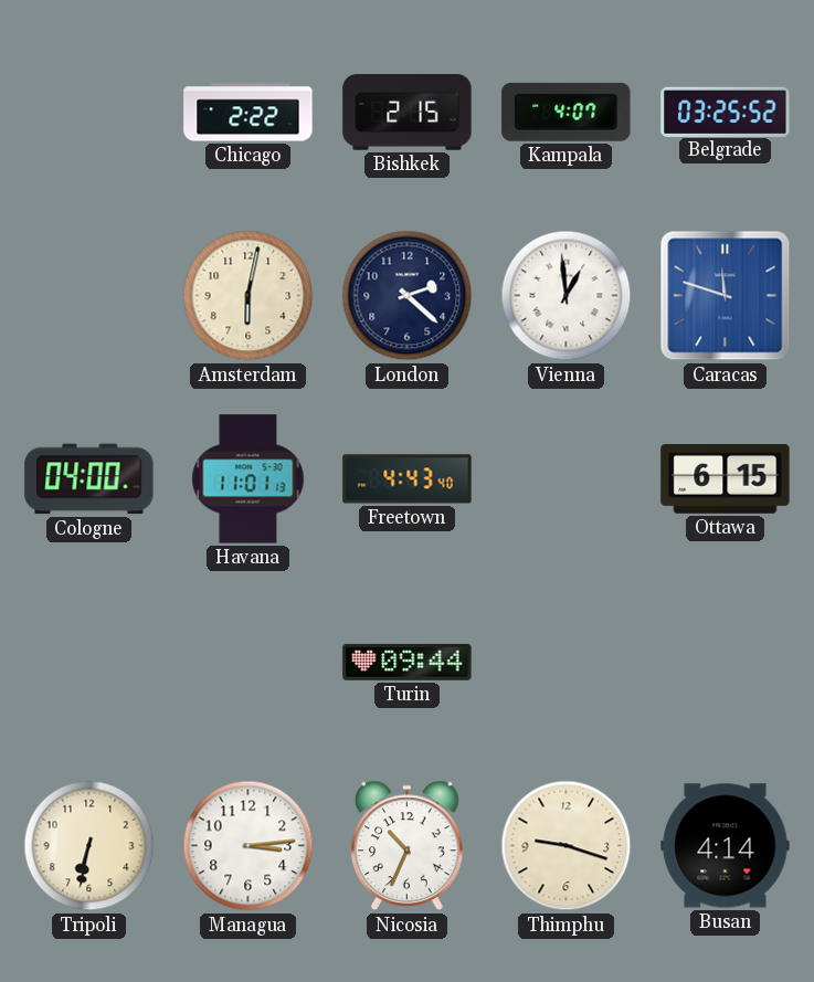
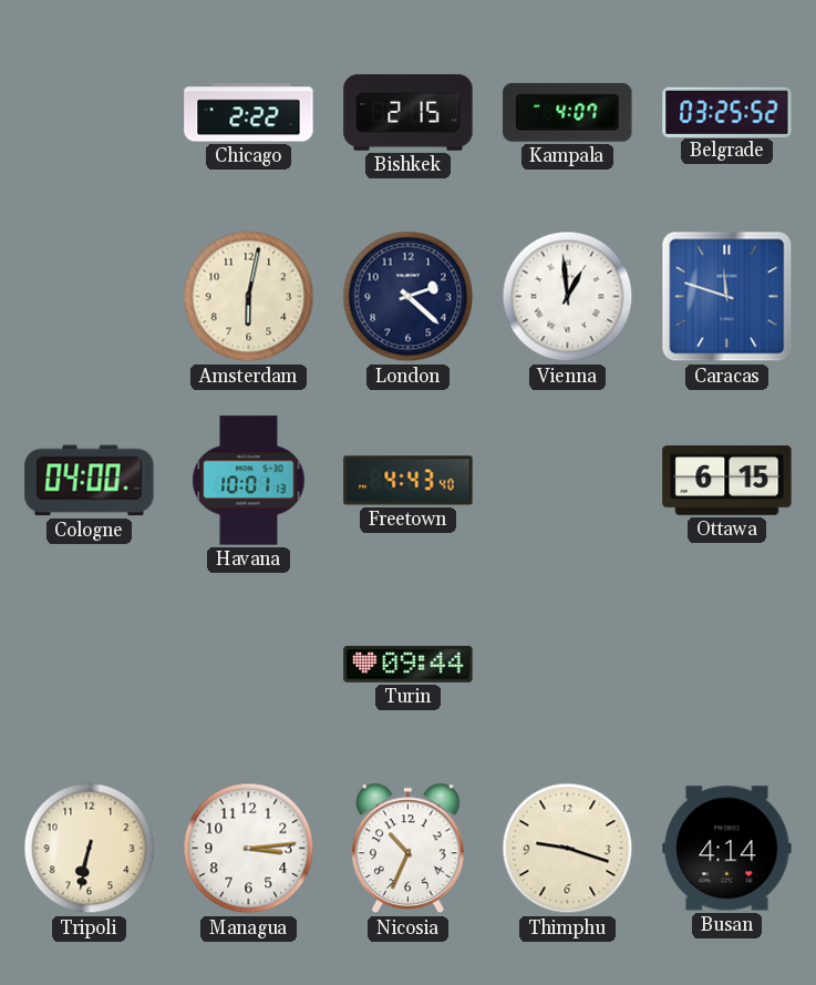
Havana: 11:01 -> 10:01 (249, 481)
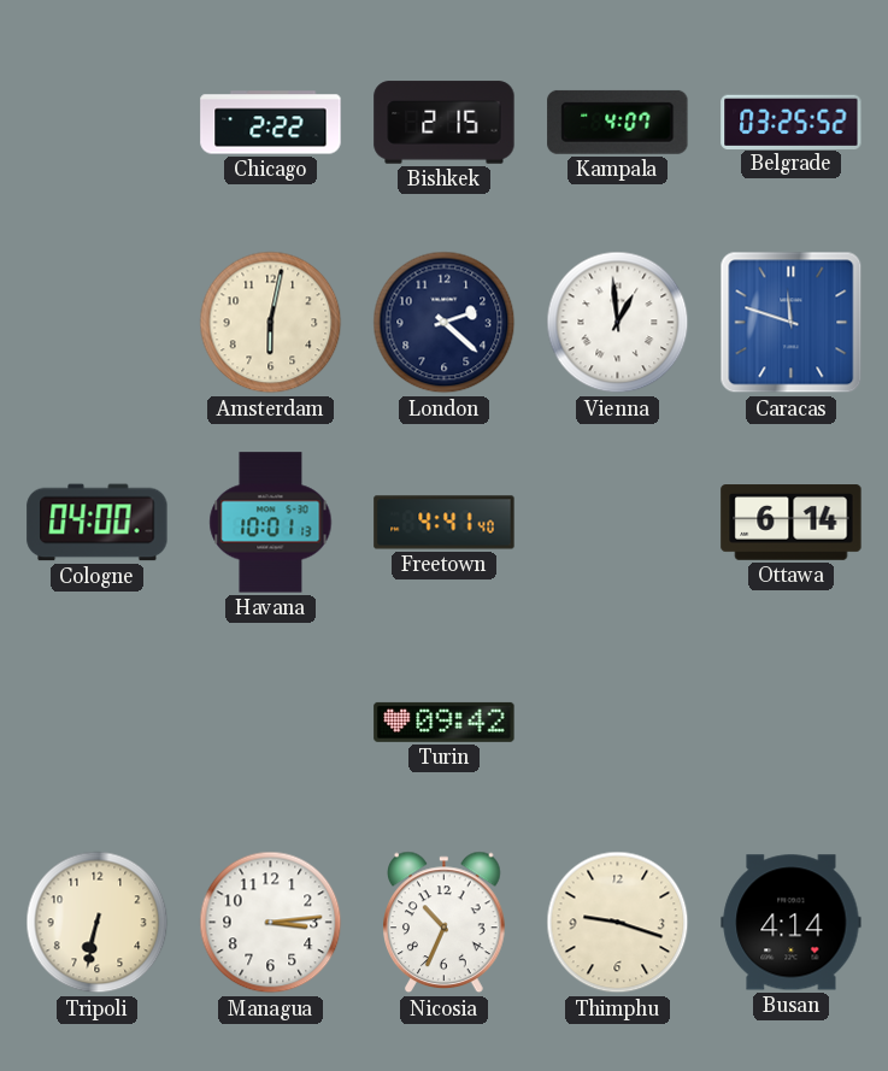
Freetown: 4:43 -> 4:41 (445, 523)
Ottawa: 6:15 -> 6:14 (792, 523)
Turin: 09:44 -> 09:42 (445, 722)
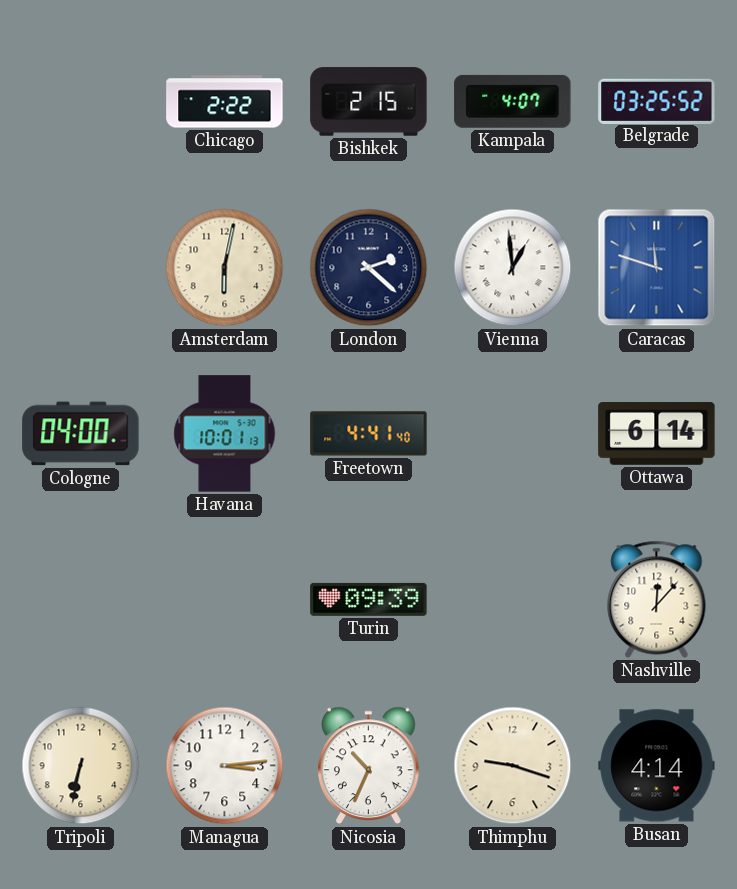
Turin: 09:42 -> 09:39 (369, 599)
Nashville: none -> 12:07 (657, 599)
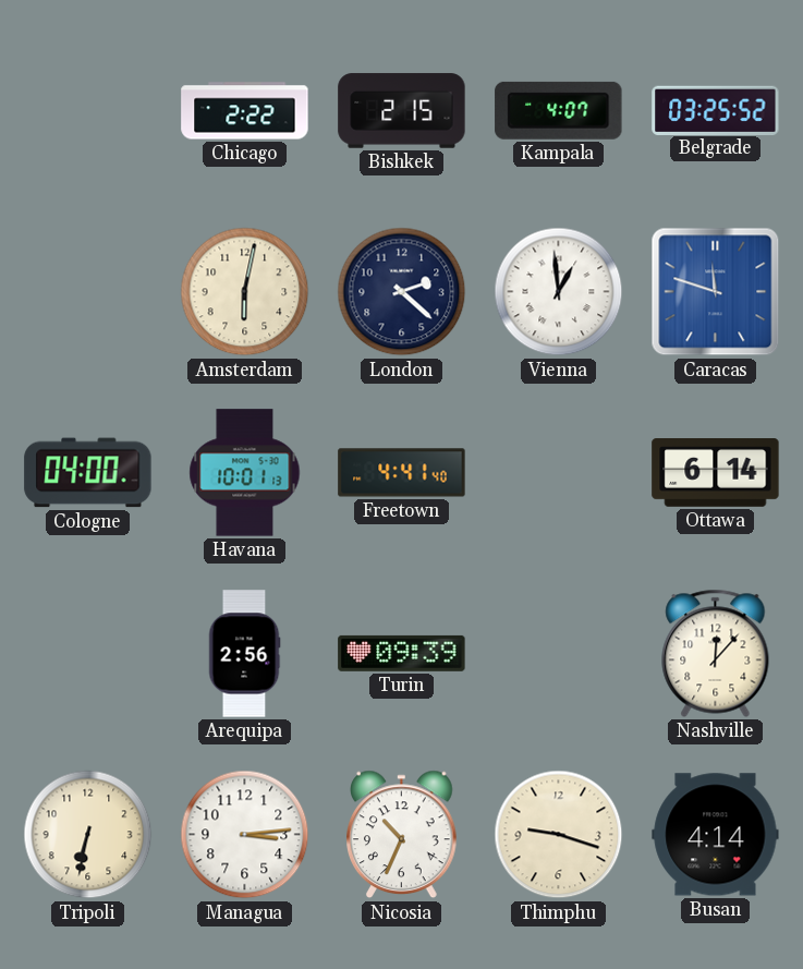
Arequipa: none -> 2:56 (244, 654)
